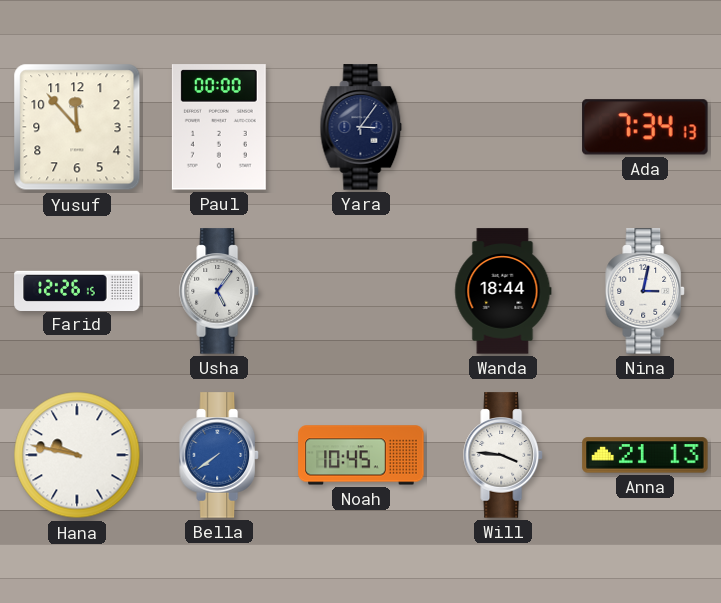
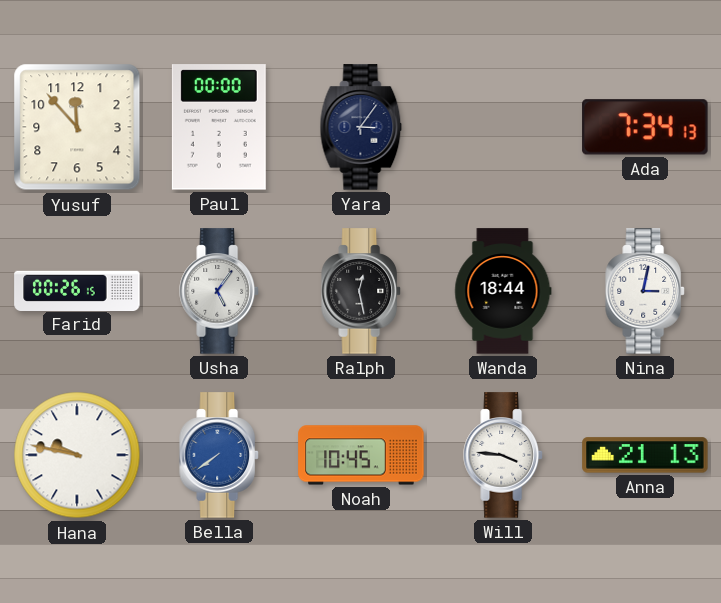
Farid: 12:26 -> 00:26 (77, 290)
Ralph: none -> 12:28 (361, 291)
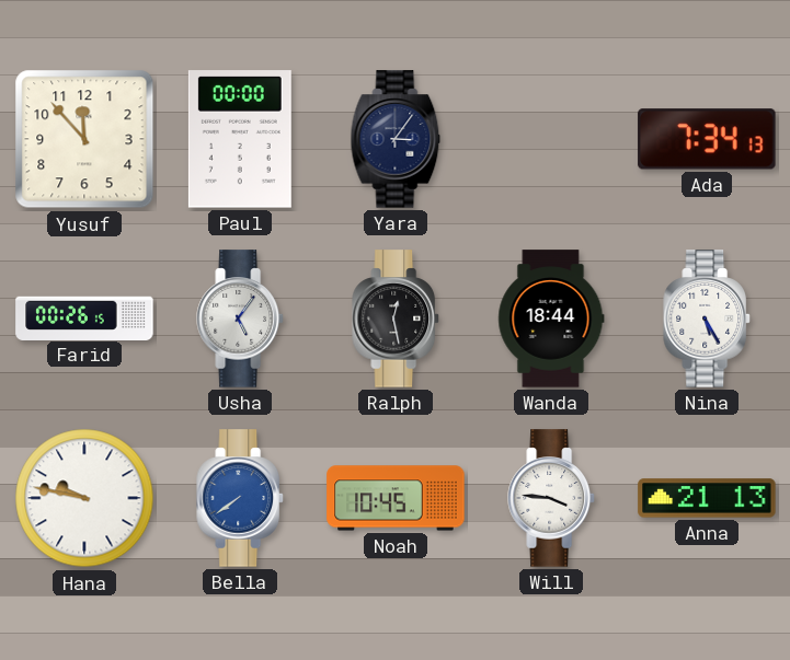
Nina: 3:02 -> 5:25 (707, 319)
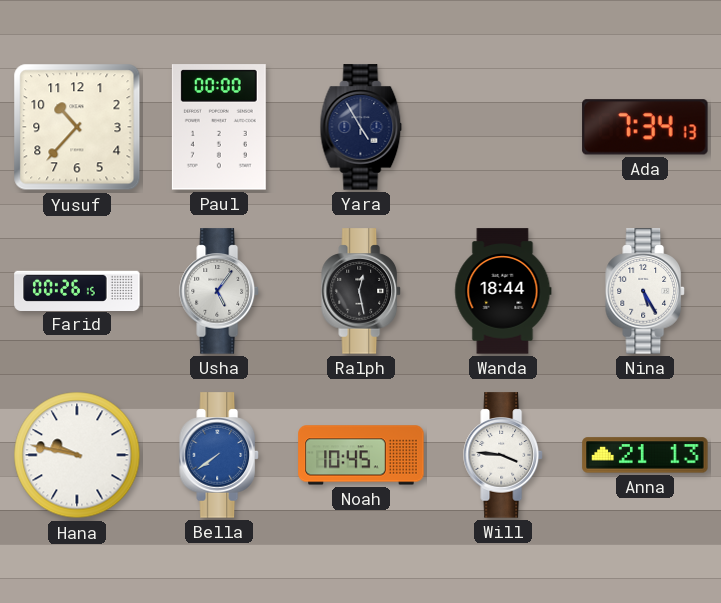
Yusuf: 11:53 -> 10:37 (77, 127)
Yara: 3:06 -> 4:55 (361, 127)
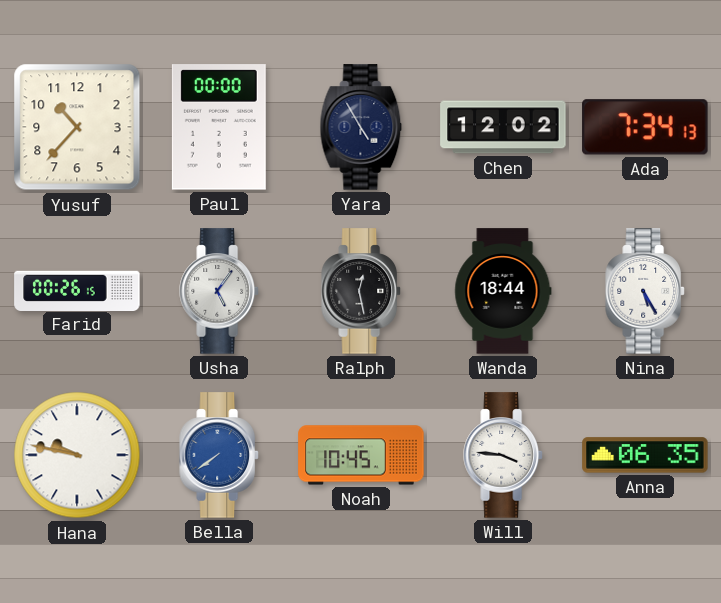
Chen: none -> 12:02 (503, 127)
Anna: 21:13 -> 06:35 (645, 455)
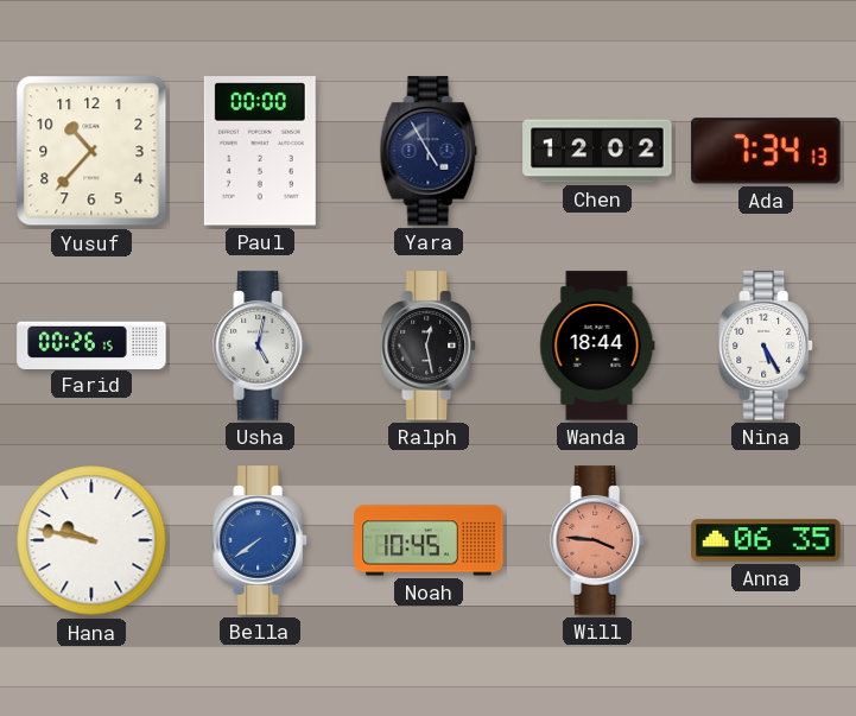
Usha: 5:06 -> 5:02 (260, 346)
Will dial: white -> salmon (597, 540)
